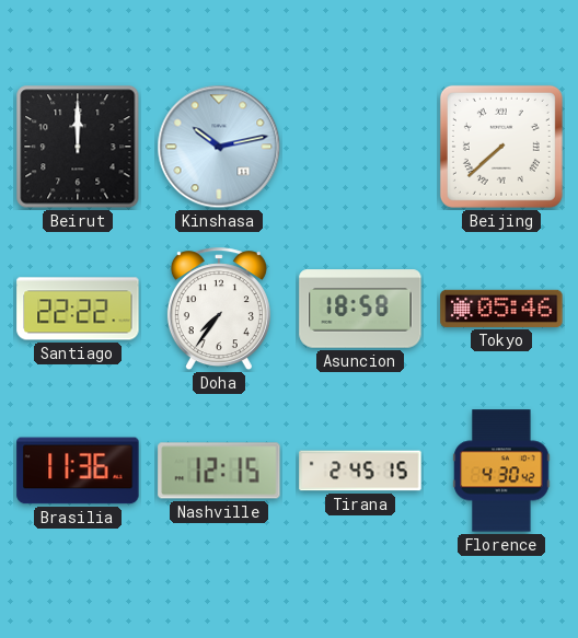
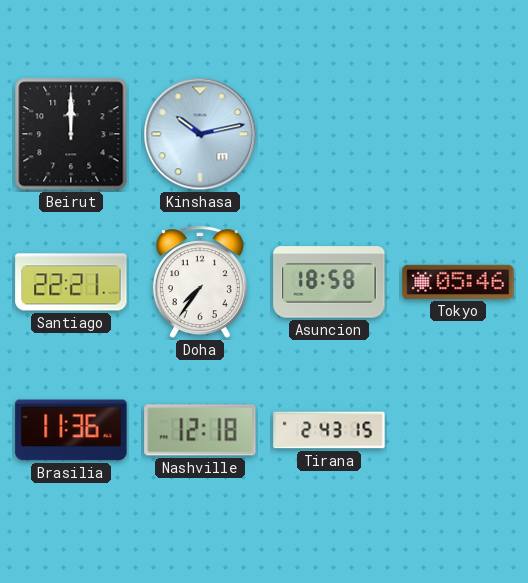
Beijing: 7:38 -> none (501, 147)
Santiago: 22:22 -> 22:21 (71, 282)
Nashville: 12:15 -> 12:18 (200, 430)
Tirana: 2:45 -> 2:43 (329, 430)
Florence: 4:30 -> none (501, 471)
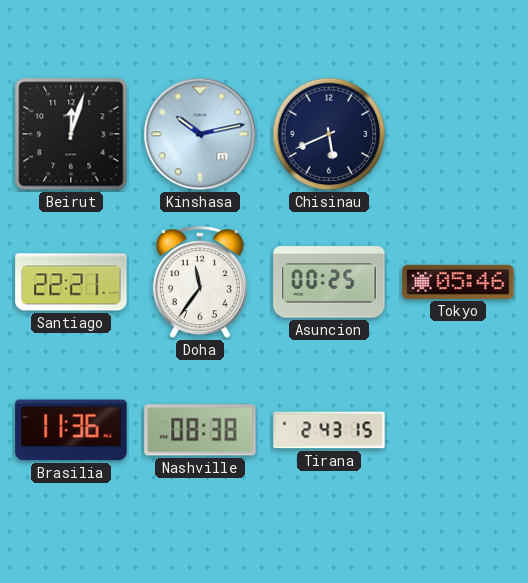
Beirut: 12:00 -> 12:03 (71, 134)
Chisinau: none -> 5:41 (329, 134)
Doha: 7:36 -> 11:36 (200, 283)
Asuncion: 18:58 -> 00:25 (329, 282)
Nashville: 12:18 -> 08:38 (200, 430)
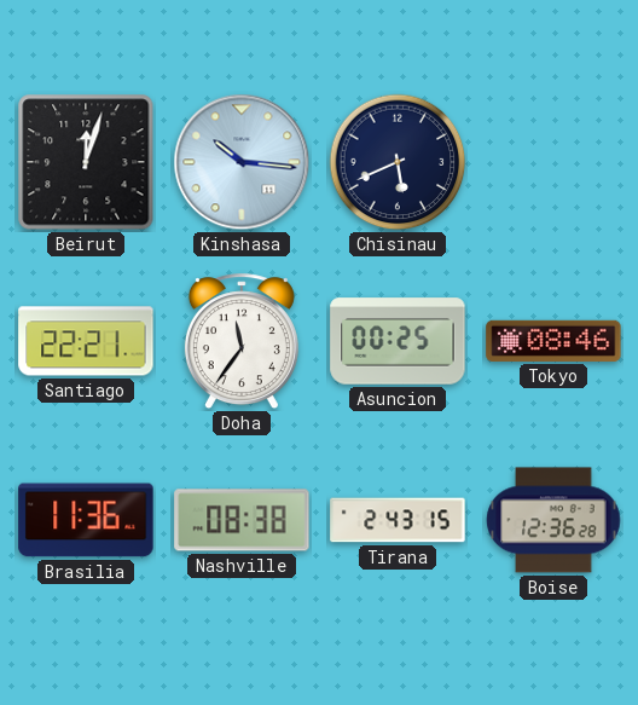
Kinshasa: 10:13 -> 10:16 (242, 162)
Tokyo: 05:46 -> 08:46 (553, 341)
Boise: none -> 12:36 (553, 520)
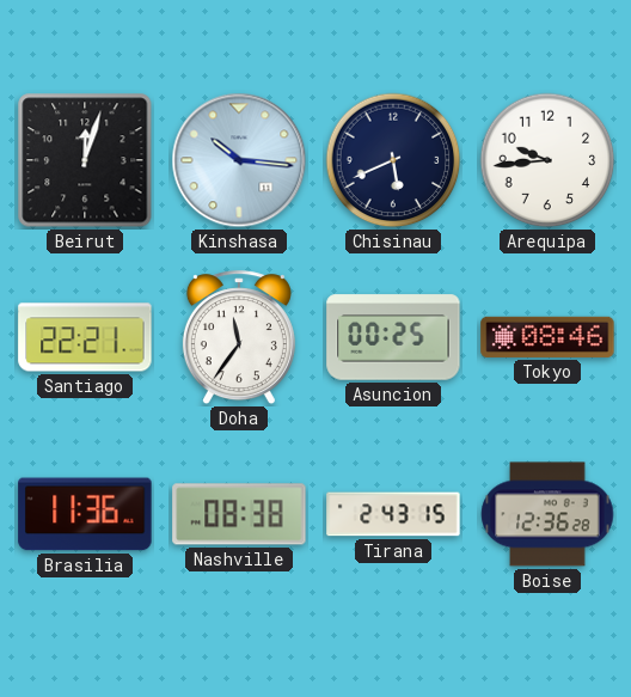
Arequipa: none -> 9:44 (547, 160)
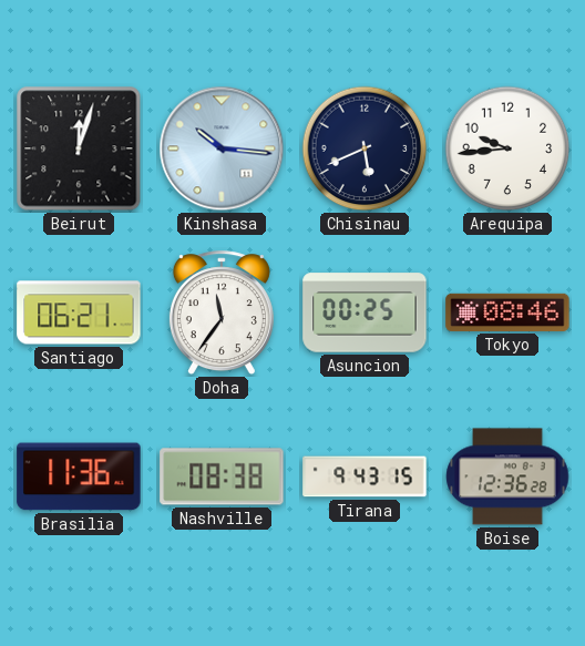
Santiago: 22:21 -> 06:21 (79, 312)
Tirana: 2:43 -> 9:43 (365, 476)
